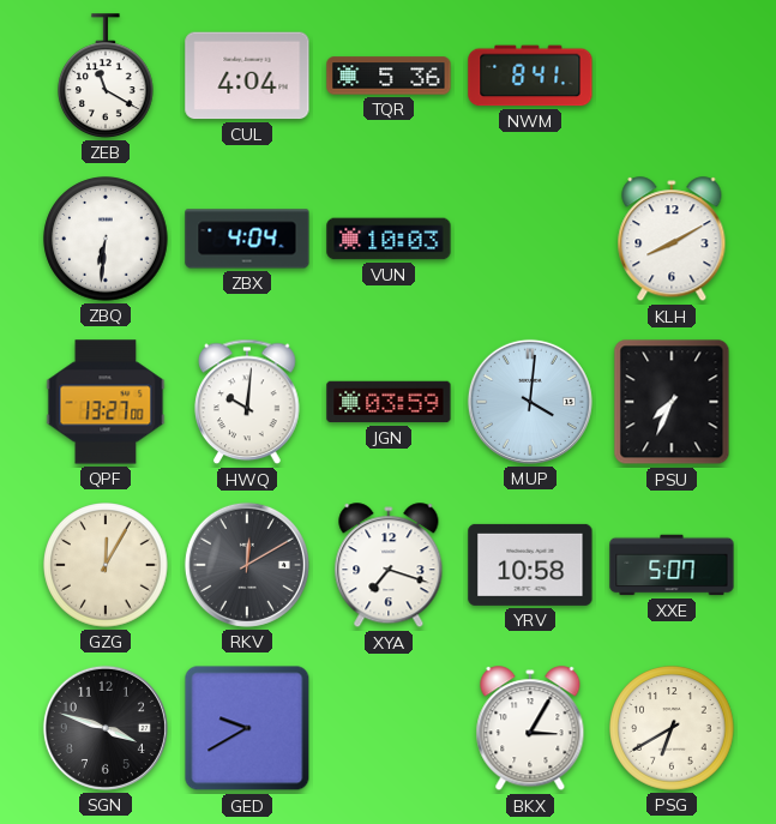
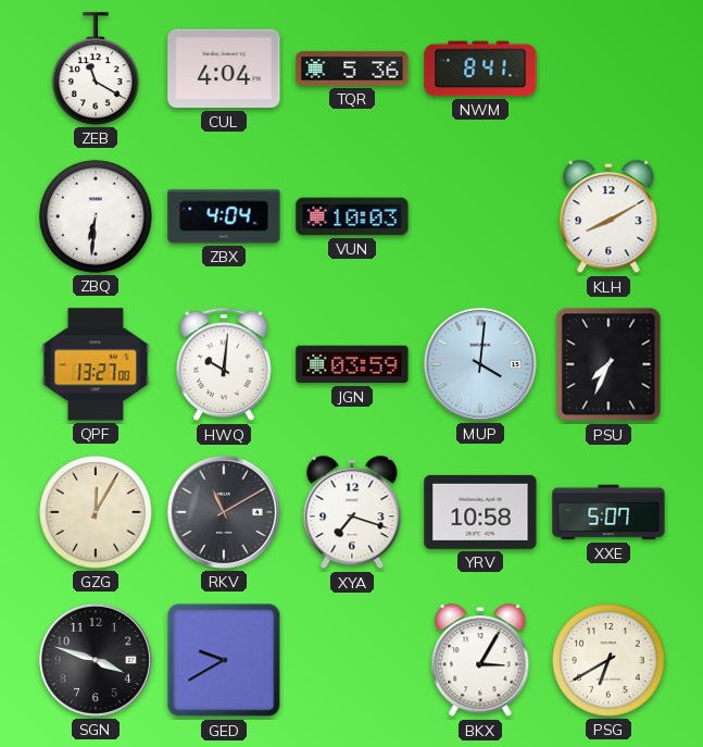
RKV: 12:10 -> 11:10 (224, 512)
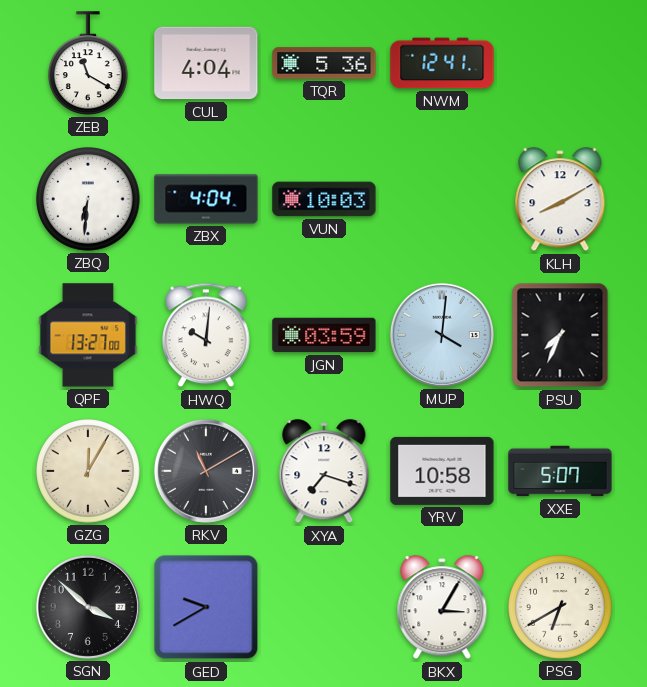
NWM: 8:41 -> 12:41 (442, 63)
SGN: 3:48 -> 3:52 (88, 607)
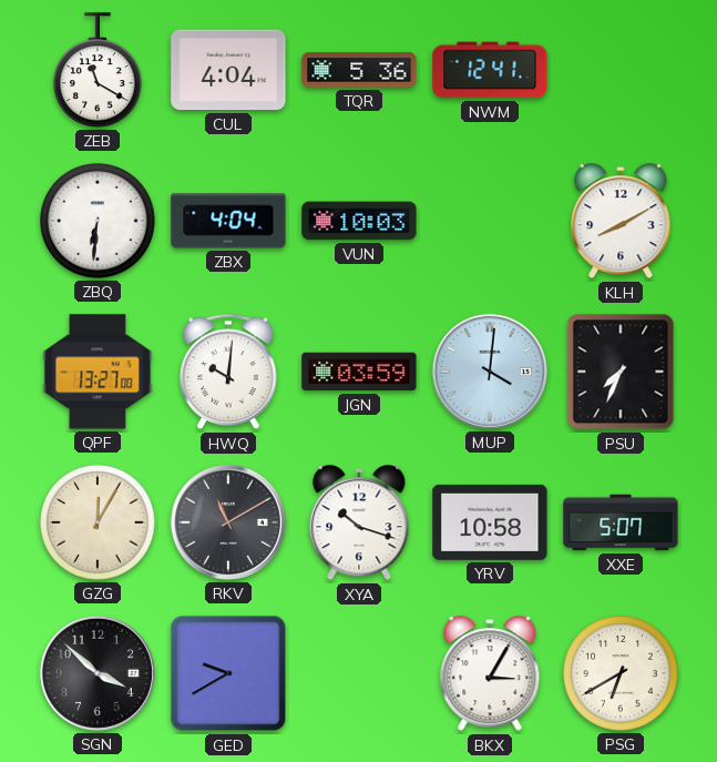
XYA: 7:18 -> 10:18 (359, 524)
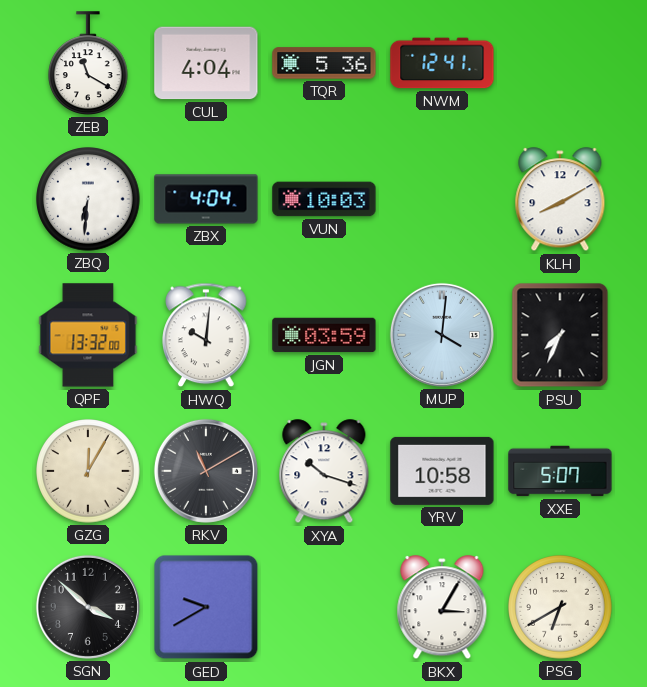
QPF: 13:27 -> 13:32 (88, 335)
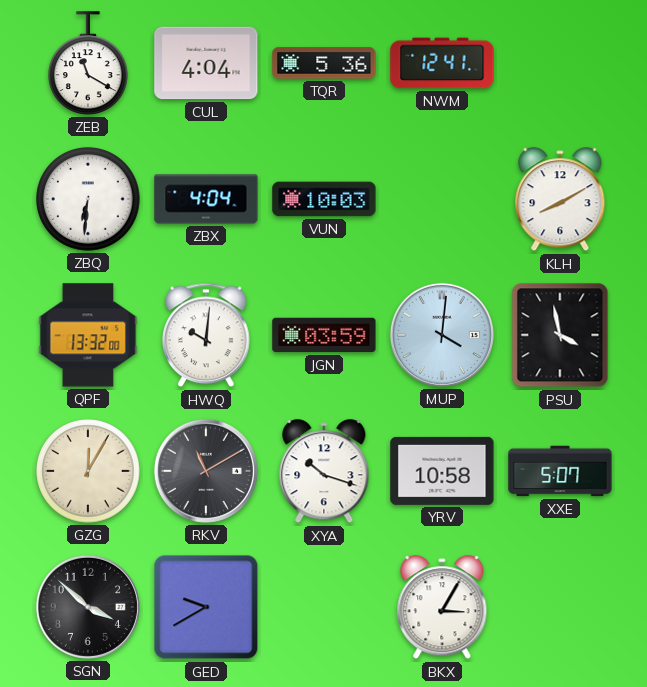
PSU: 7:34 -> 3:58 (560, 335)
PSG: 6:40 -> none (560, 607)
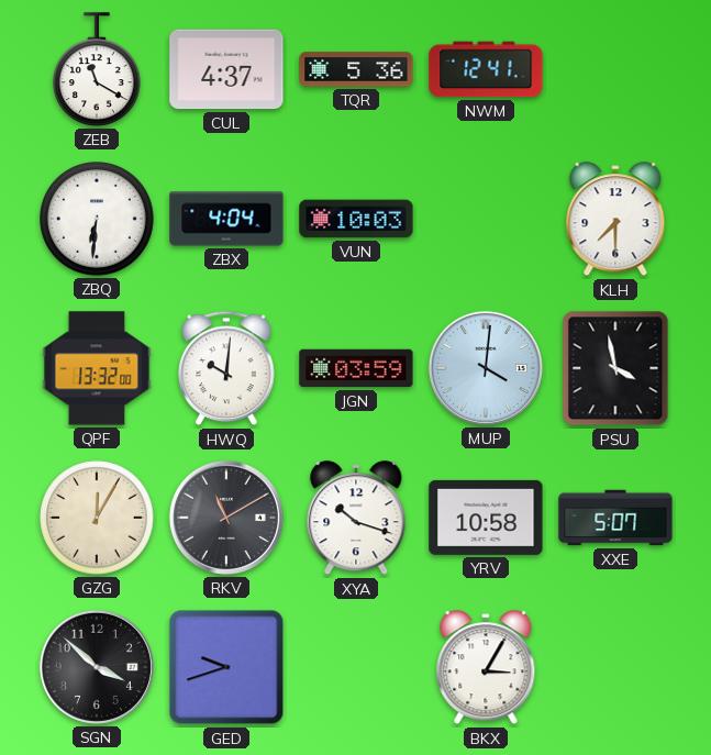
CUL: 4:04 -> 4:37 (226, 69)
KLH: 8:10 -> 7:30 (615, 220)
GED: 9:40 -> 9:42 (226, 667)
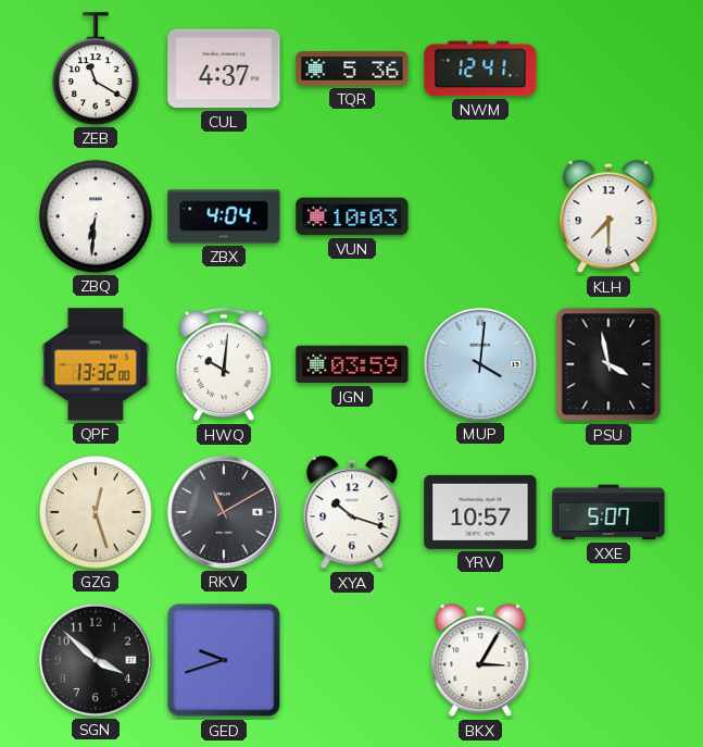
GZG: 12:05 -> 12:27 (96, 512)
YRV: 10:58 -> 10:57 (480, 512)
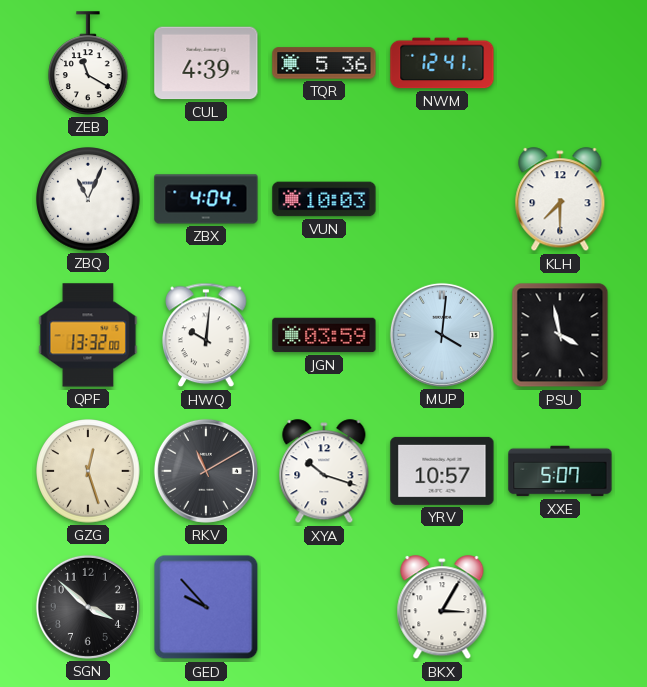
CUL: 4:37 -> 4:39 (206, 63)
ZBQ: 6:31 -> 11:04 (88, 199)
GED: 9:42 -> 9:53 (206, 607)
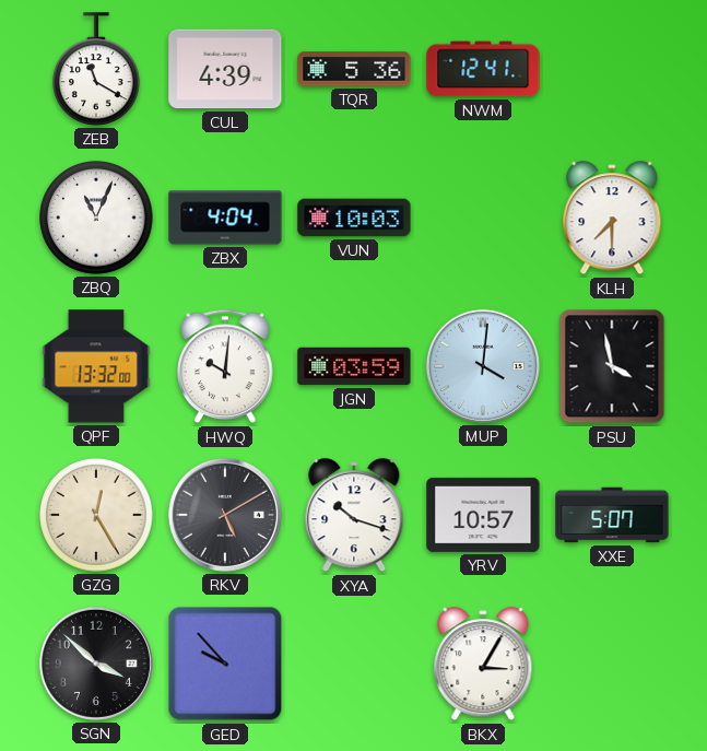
GZG: 12:27 -> 12:25 (96, 515)
RKV: 11:10 -> 5:10 (225, 515)
